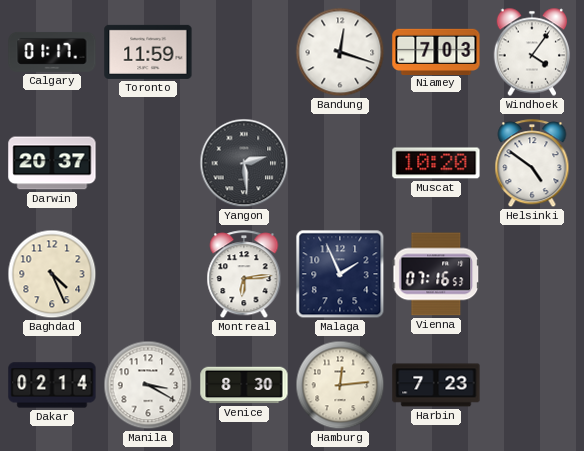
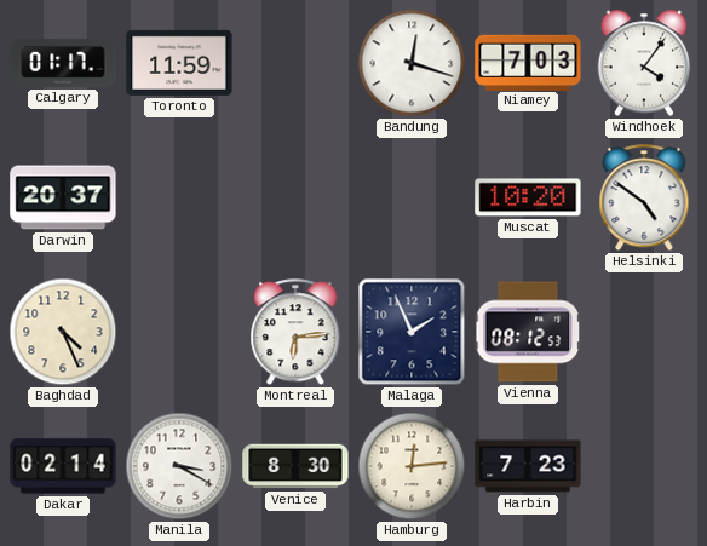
Yangon: 2:29 -> none (244, 163)
Vienna: 07:16 -> 08:12 (528, 332)
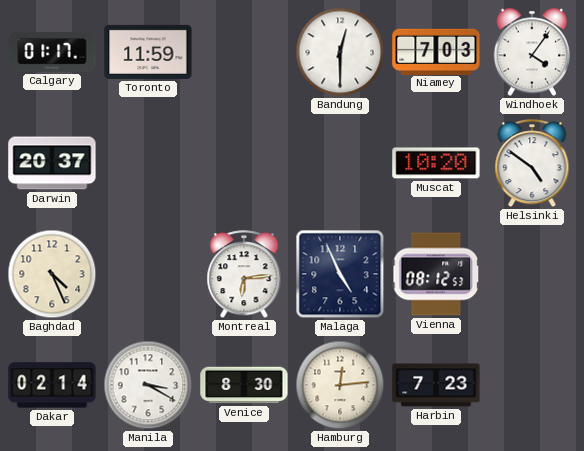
Bandung: 12:18 -> 12:30 (340, 52)
Malaga: 1:56 -> 4:56 (340, 274)
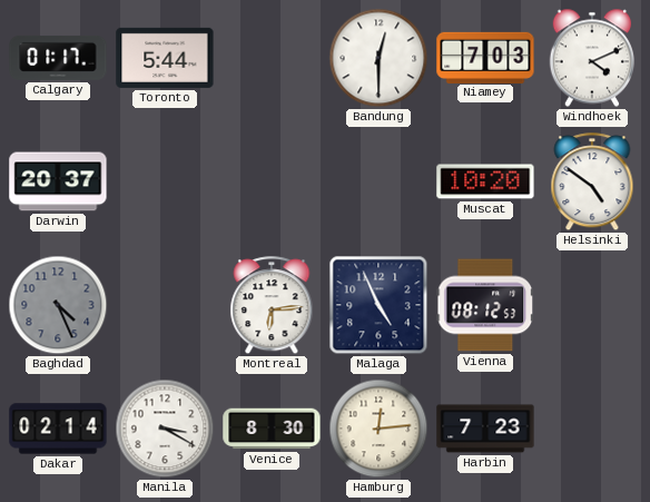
Toronto: 11:59 -> 5:44 (165, 58)
Windhoek: 4:06 -> 4:11 (592, 58)
Baghdad dial: cream -> grey (58, 305)
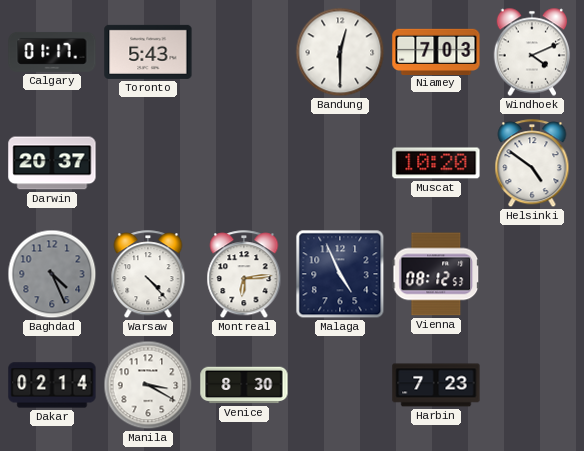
Toronto: 5:44 -> 5:43 (148, 52)
Warsaw: none -> 4:23 (148, 275)
Hamburg: 12:14 -> none (378, 429)
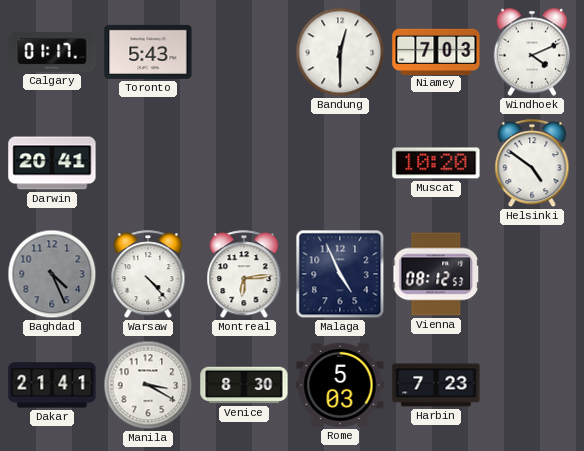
Darwin: 20:37 -> 20:41 (52, 163)
Dakar: 02:14 -> 21:41 (52, 385)
Rome: none -> 5:03 (340, 385)
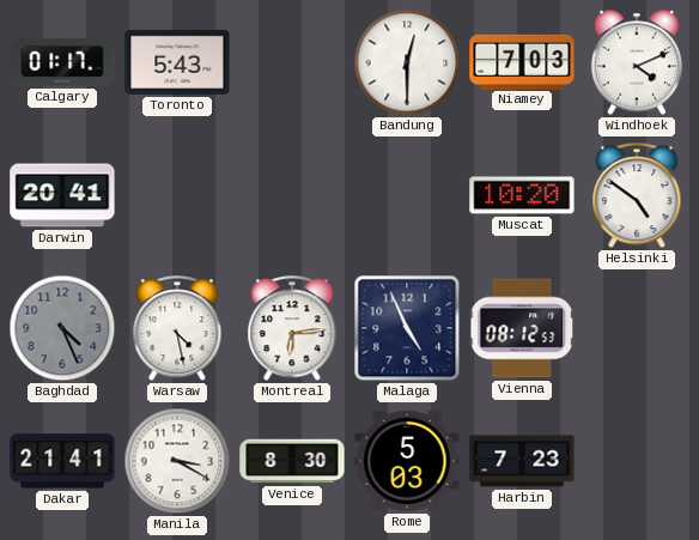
Warsaw: 4:23 -> 4:28 (177, 329)
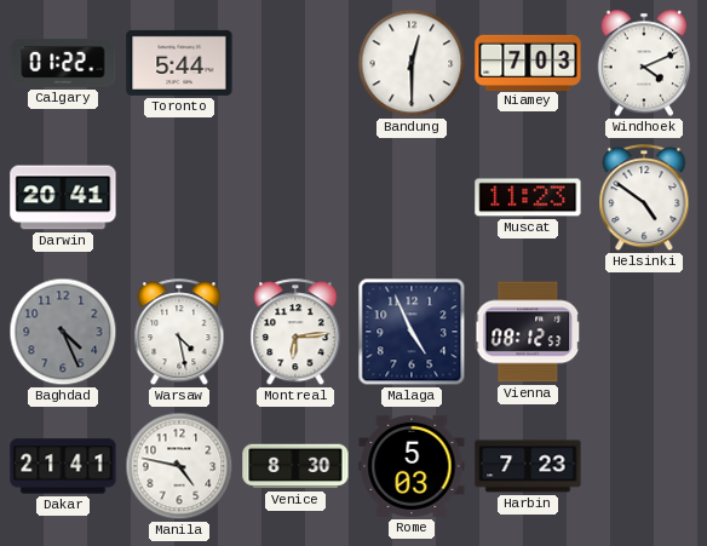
Calgary: 01:17 -> 01:22 (63, 63)
Toronto: 5:43 -> 5:44 (179, 63)
Muscat: 10:20 -> 11:23 (528, 197)
Manila: 3:20 -> 4:47 (179, 466)
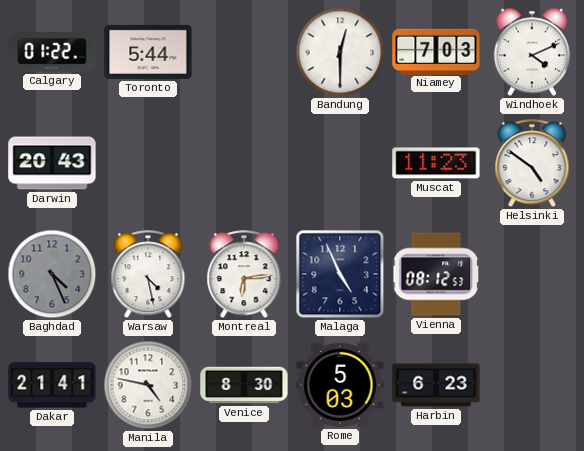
Darwin: 20:41 -> 20:43 (52, 163)
Harbin: 7:23 -> 6:23 (436, 385)
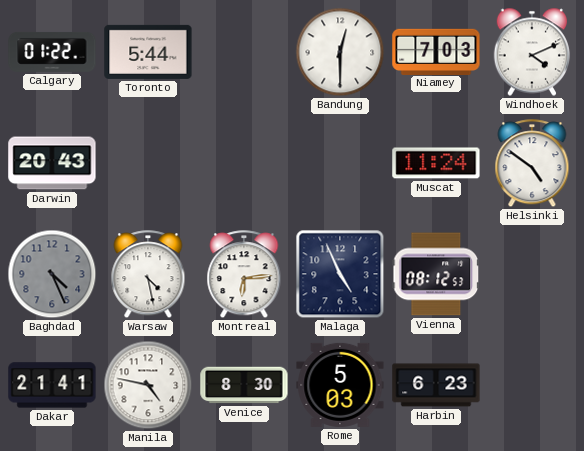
Muscat: 11:23 -> 11:24 (436, 163)
